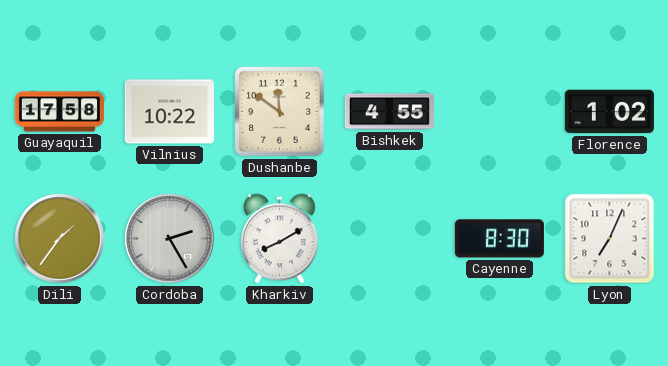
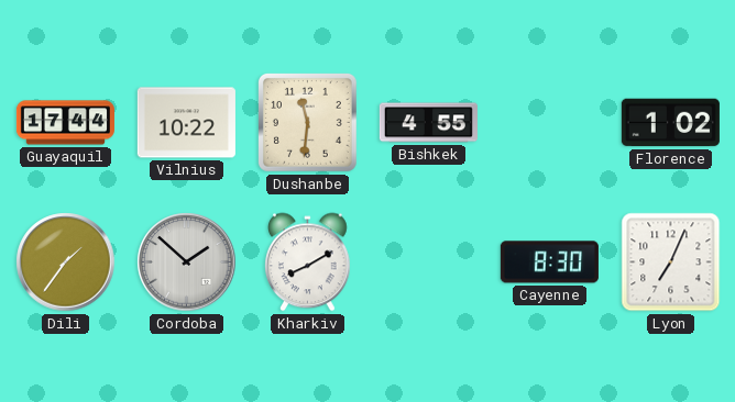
Guayaquil: 17:58 -> 17:44 (65, 123)
Dushanbe: 11:51 -> 11:31 (307, 122)
Cordoba: 2:25 -> 1:52 (187, 263)
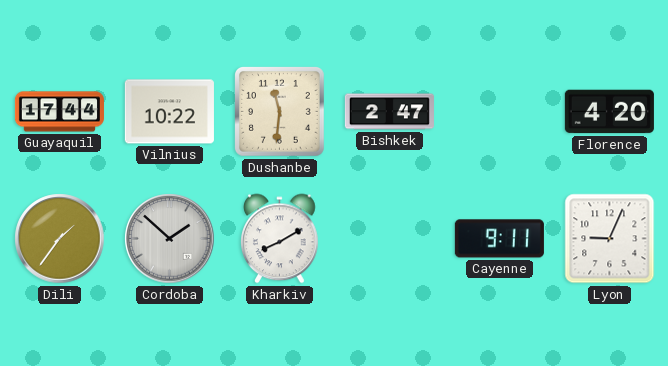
Bishkek: 4:55 -> 2:47 (389, 112)
Florence: 1:02 -> 4:20 (609, 112)
Cayenne: 8:30 -> 9:11 (499, 239)
Lyon: 7:04 -> 9:04 (610, 239)
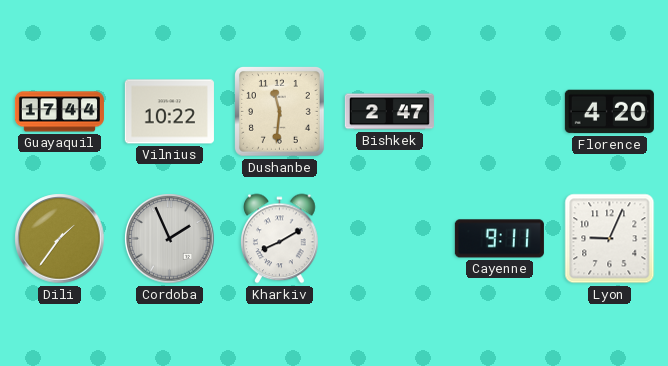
Cordoba: 1:52 -> 1:56 (170, 239)
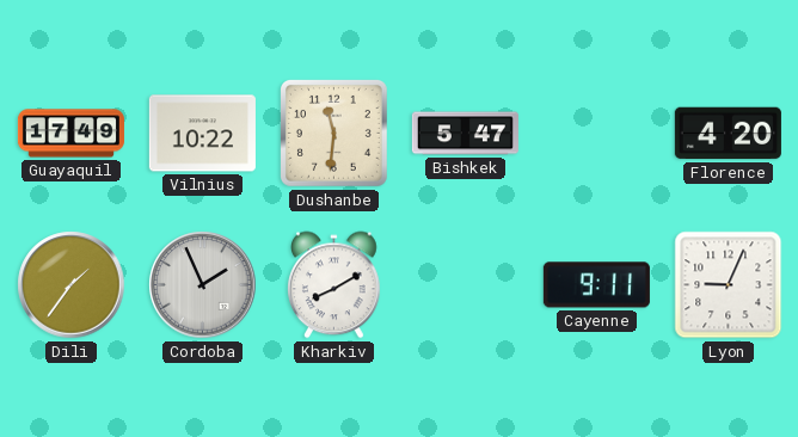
Guayaquil: 17:44 -> 17:49 (70, 134)
Bishkek: 2:47 -> 5:47 (465, 134)
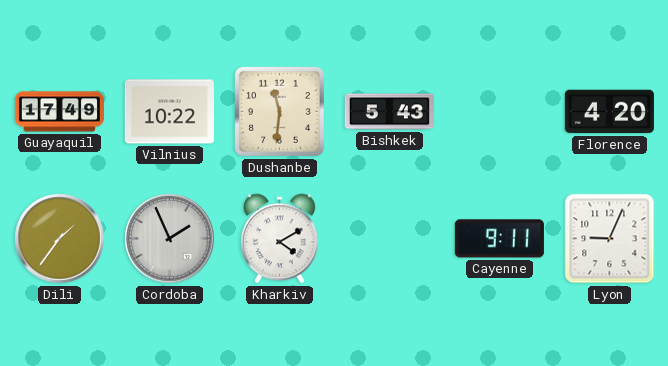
Bishkek: 5:47 -> 5:43 (389, 112)
Kharkiv: 8:10 -> 4:10 (280, 239)
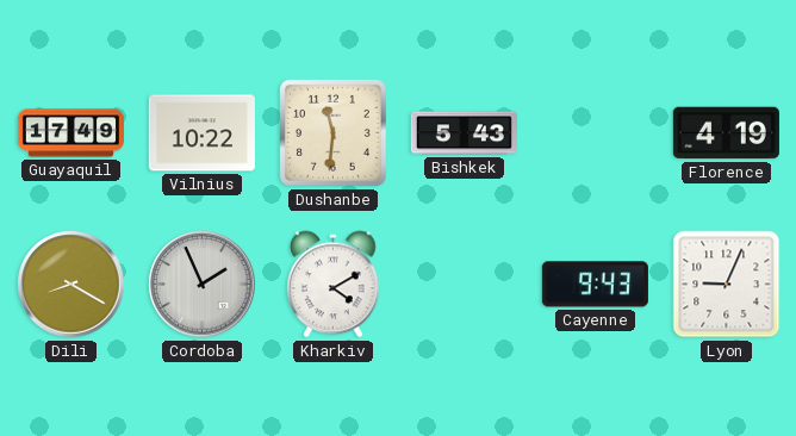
Florence: 4:20 -> 4:19 (726, 133)
Dili: 1:36 -> 8:20 (71, 285)
Cayenne: 9:11 -> 9:43 (595, 285)
